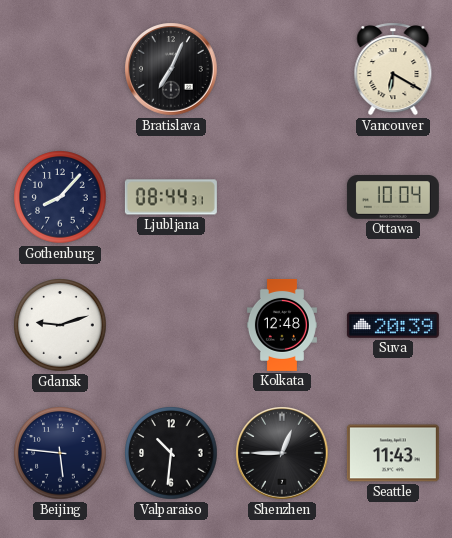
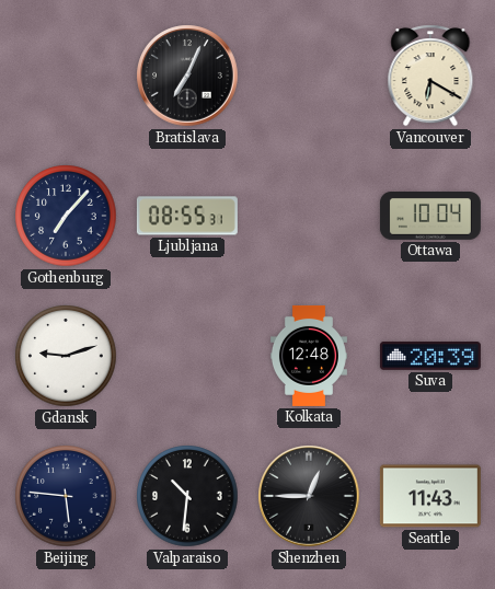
Gothenburg: 8:07 -> 7:07 (66, 216)
Ljubljana: 08:44 -> 08:55 (187, 216)
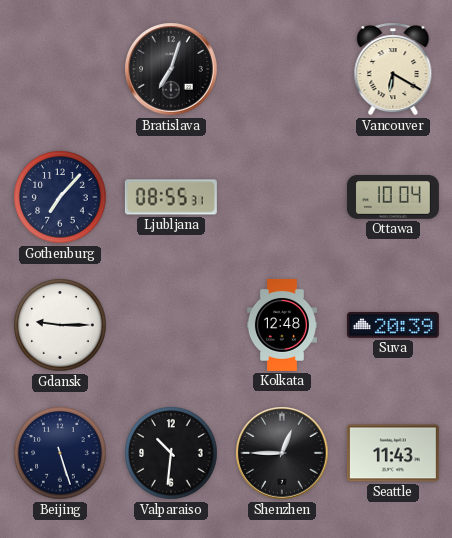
Bratislava: 7:04 -> 7:03 (171, 69)
Gdansk: 9:12 -> 9:15 (60, 325)
Beijing: 5:46 -> 5:27 (60, 453)
